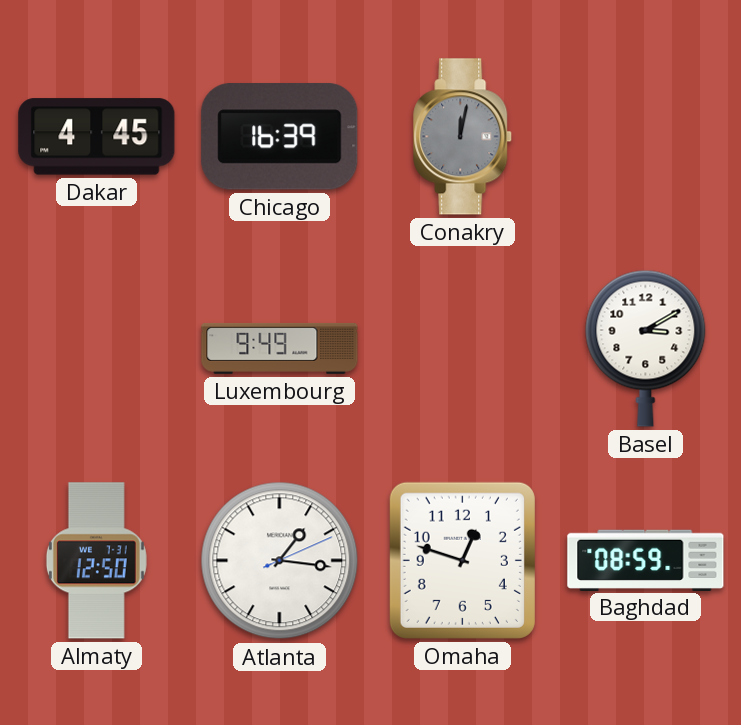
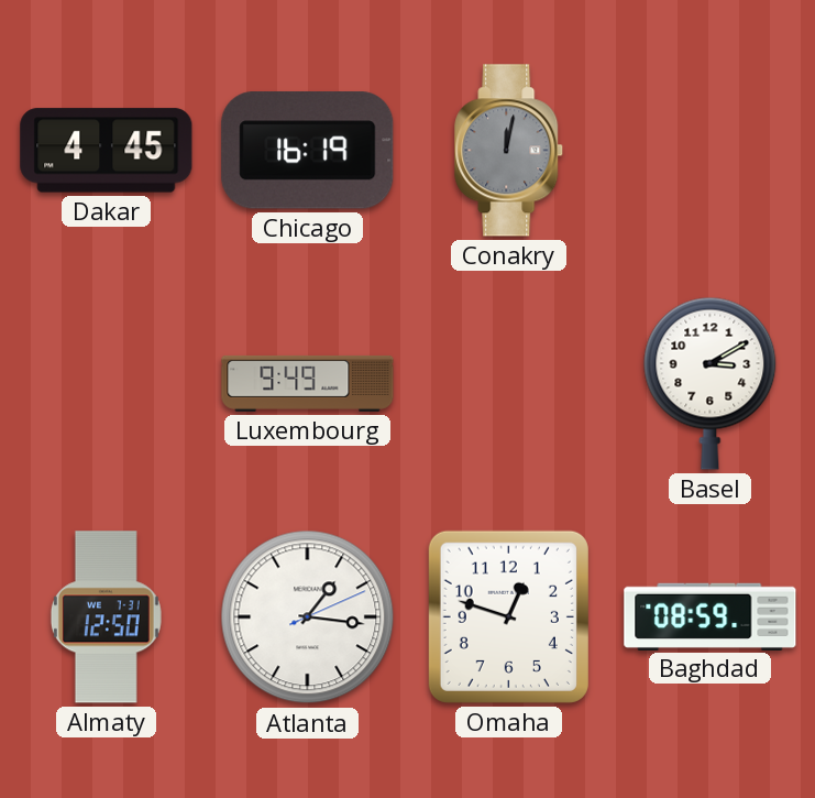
Chicago: 16:39 -> 16:19 (308, 151)
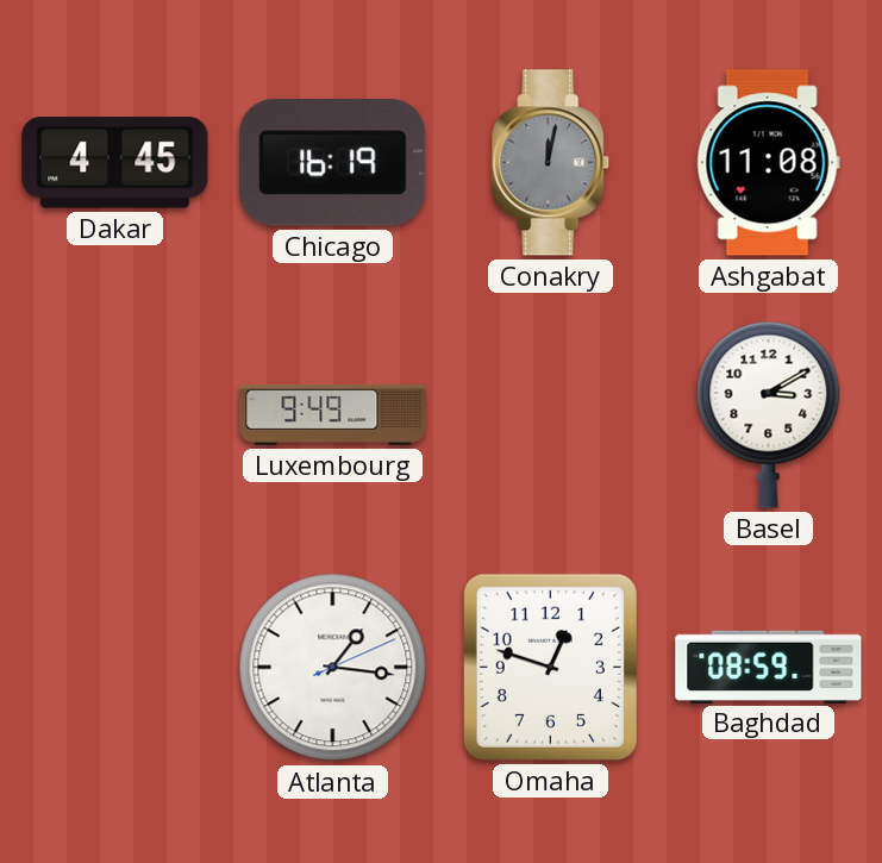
Ashgabat: none -> 11:08 (768, 163)
Almaty: 12:50 -> none (106, 617)
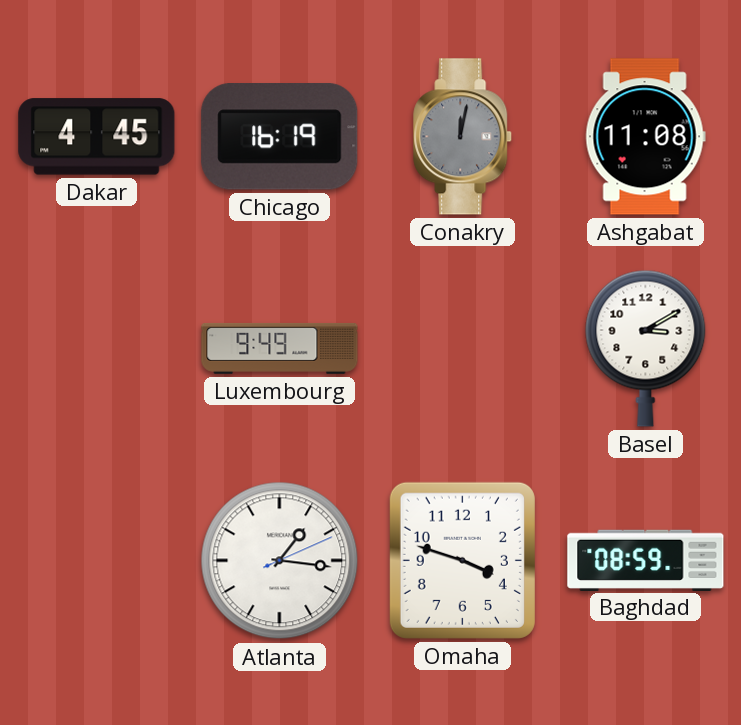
Omaha: 12:48 -> 3:48 (462, 560)
